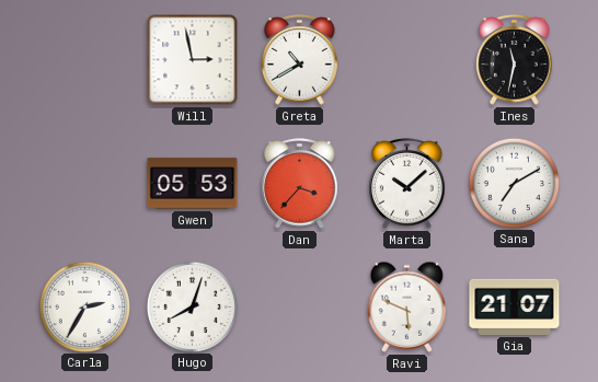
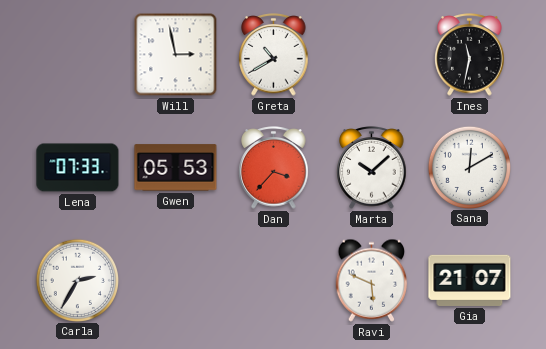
Lena: none -> 07:33 (78, 168)
Sana: 7:10 -> 12:10 (469, 167)
Hugo: 8:03 -> none (192, 306)
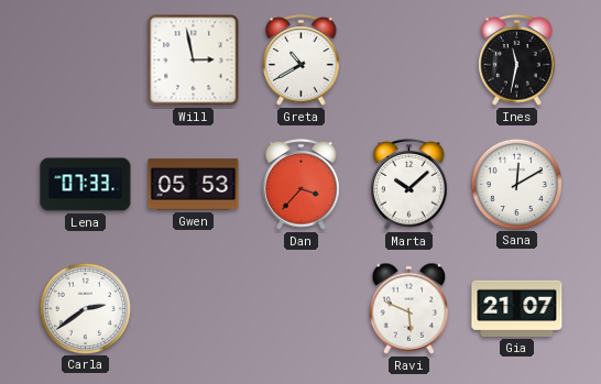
Carla: 2:35 -> 2:39 (85, 308)
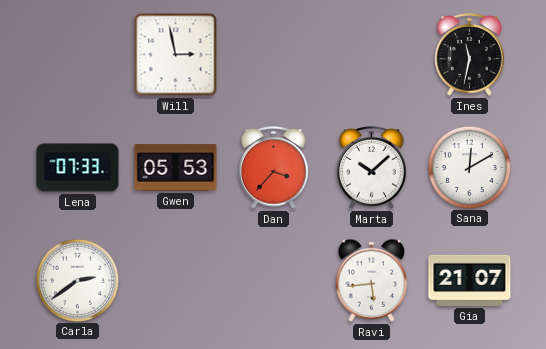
Greta: 10:40 -> none (302, 61)
Ravi: 5:49 -> 5:44 (372, 280)
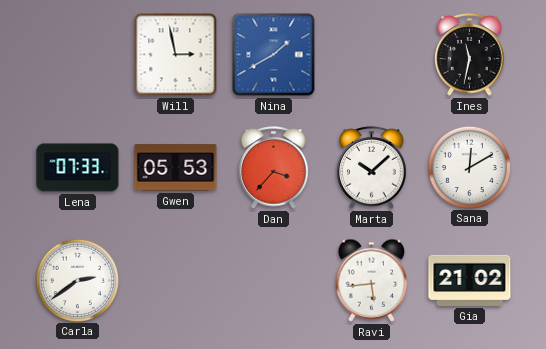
Nina: none -> 1:40 (274, 55)
Gia: 21:07 -> 21:02 (470, 280)
